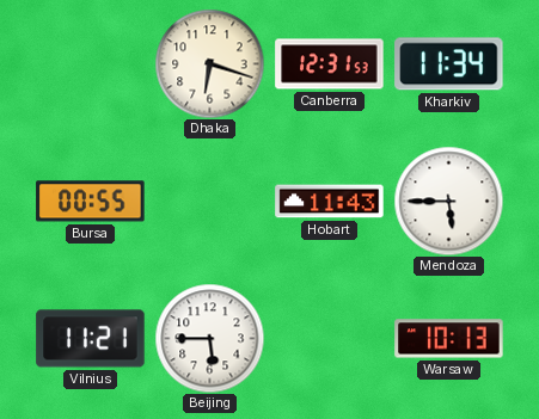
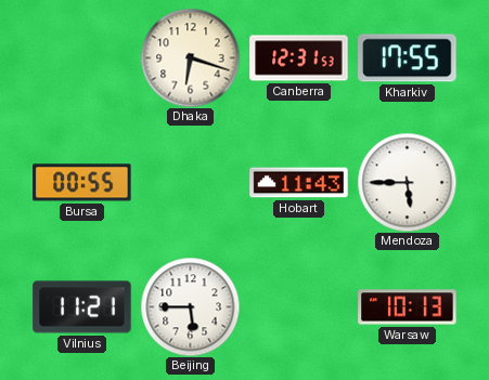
Kharkiv: 11:34 -> 17:55 (408, 58)
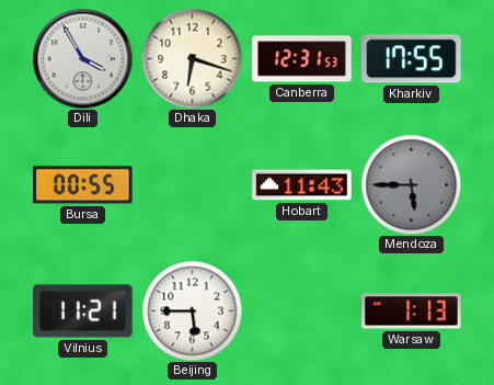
Dili: none -> 3:55 (82, 58)
Mendoza dial: white -> grey (411, 184)
Warsaw: 10:13 -> 1:13 (412, 312)
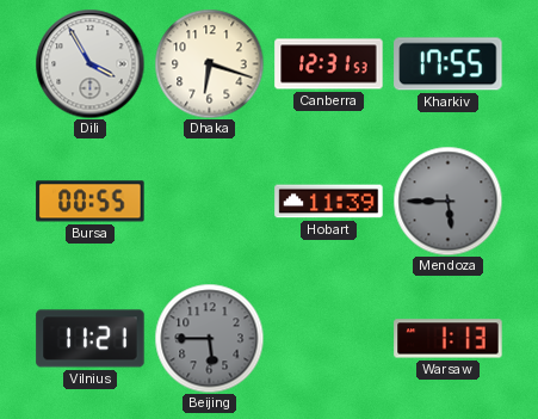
Hobart: 11:43 -> 11:39 (329, 202)
Beijing dial: white -> grey (209, 338)
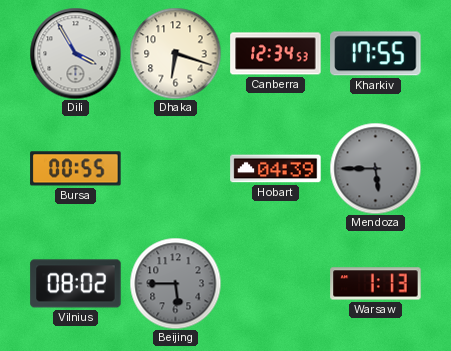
Canberra: 12:31 -> 12:34 (276, 54)
Hobart: 11:39 -> 04:39 (276, 169)
Vilnius: 11:21 -> 08:02 (76, 284)
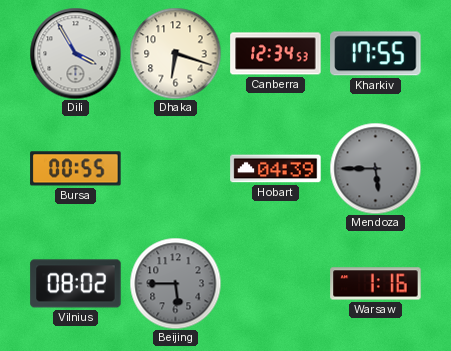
Warsaw: 1:13 -> 1:16 (376, 284)
